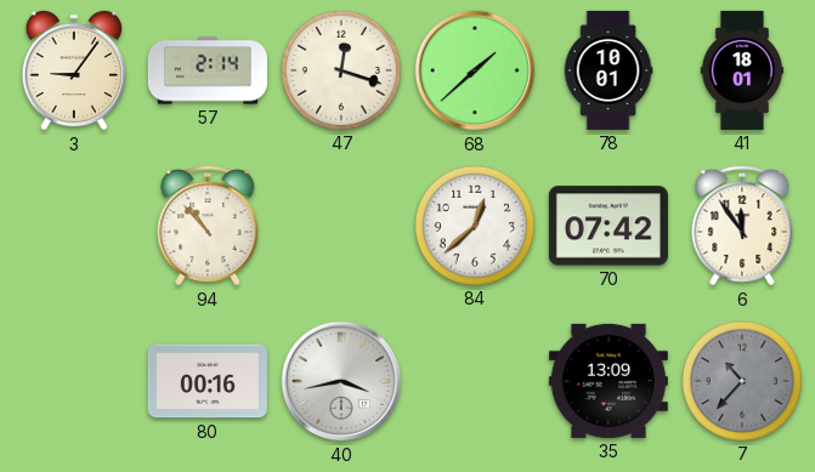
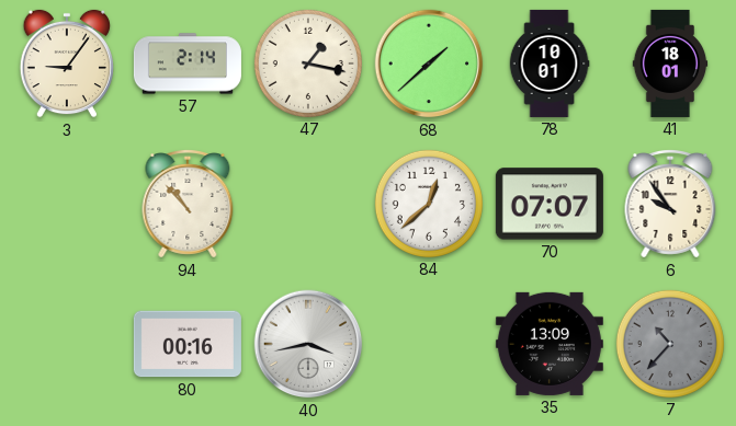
47: 12:18 -> 1:17 (308, 64)
70: 07:42 -> 07:07 (550, 204)
6: 11:54 -> 9:54 (670, 205)
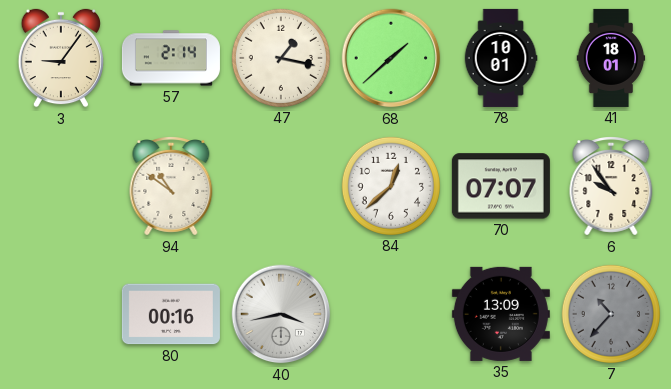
94: 10:53 -> 10:51 (171, 187)
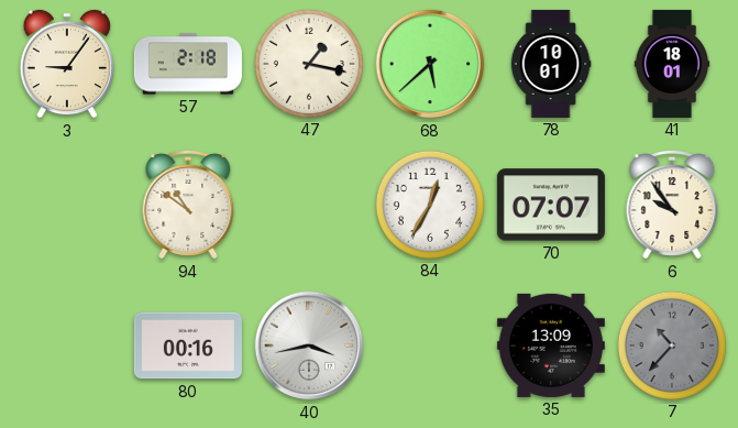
57: 2:14 -> 2:18 (188, 64)
68: 1:38 -> 5:38 (430, 64)
84: 12:38 -> 12:35 (430, 205)
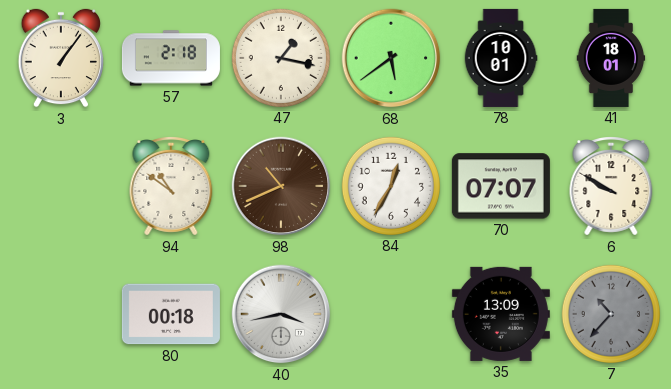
3: 9:06 -> 1:06 (60, 58)
68: 5:38 -> 5:39 (391, 58)
98: none -> 10:41 (281, 186)
6: 9:54 -> 9:50 (611, 187)
80: 00:16 -> 00:18 (171, 314)
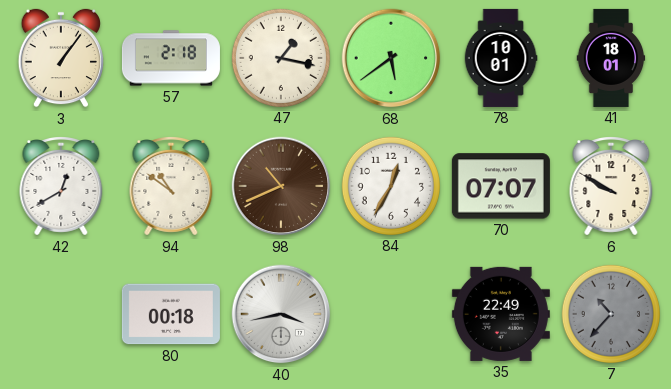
42: none -> 12:40 (61, 187)
35: 13:09 -> 22:49 (501, 314)
